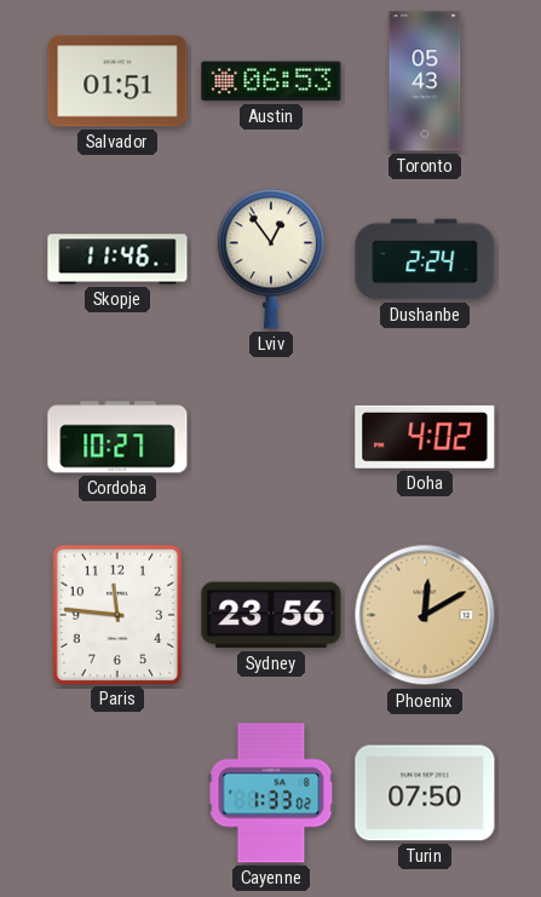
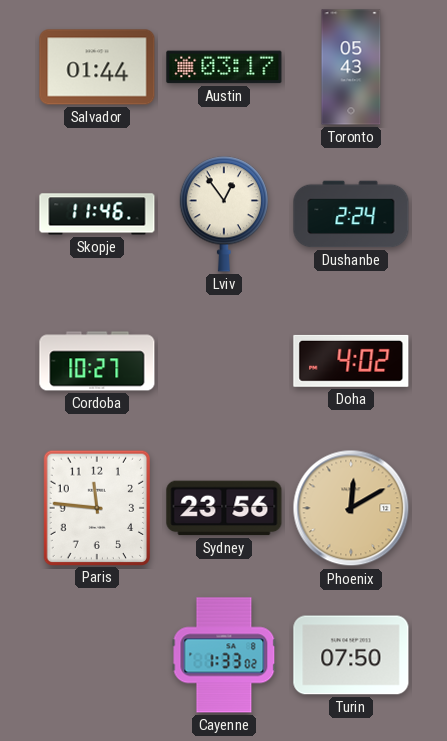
Salvador: 01:51 -> 01:44 (97, 67)
Austin: 06:53 -> 03:17 (224, 67)
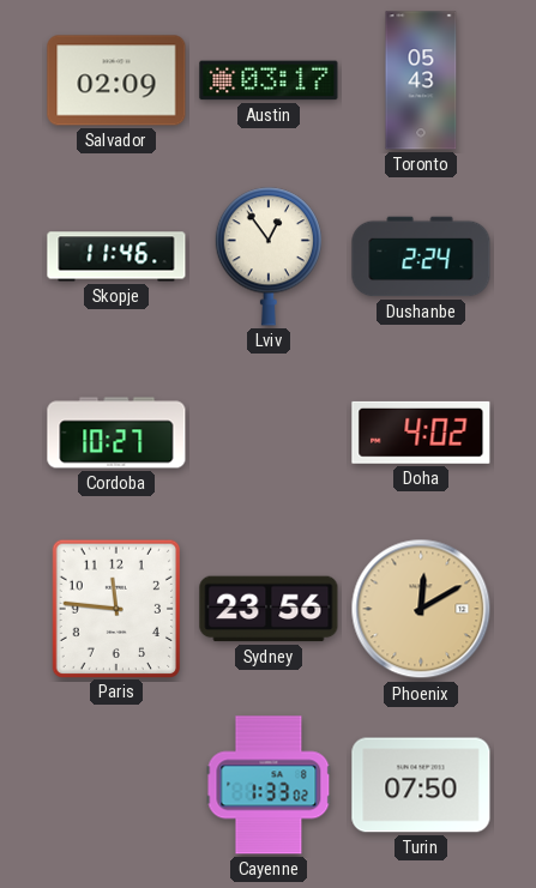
Salvador: 01:44 -> 02:09 (116, 80)
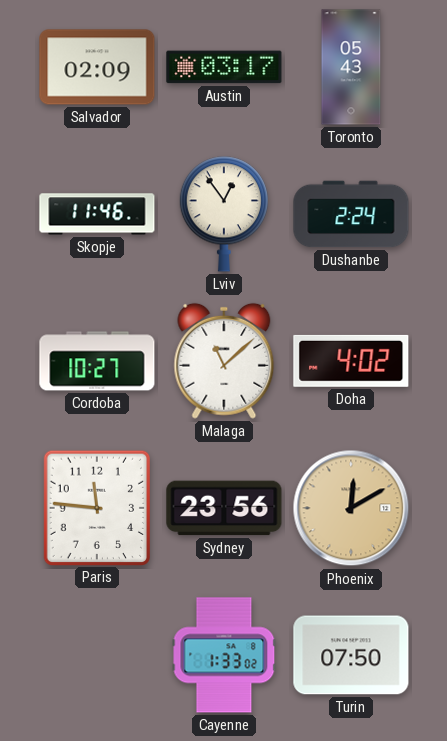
Malaga: none -> 11:08 (224, 361)
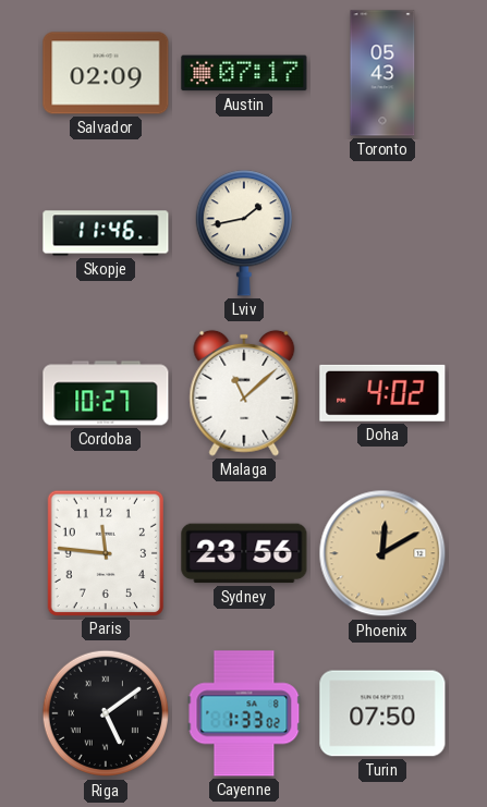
Austin: 03:17 -> 07:17 (244, 73)
Lviv: 12:54 -> 1:43 (244, 233)
Dushanbe: 2:24 -> none (351, 214)
Riga: none -> 5:09 (106, 713)
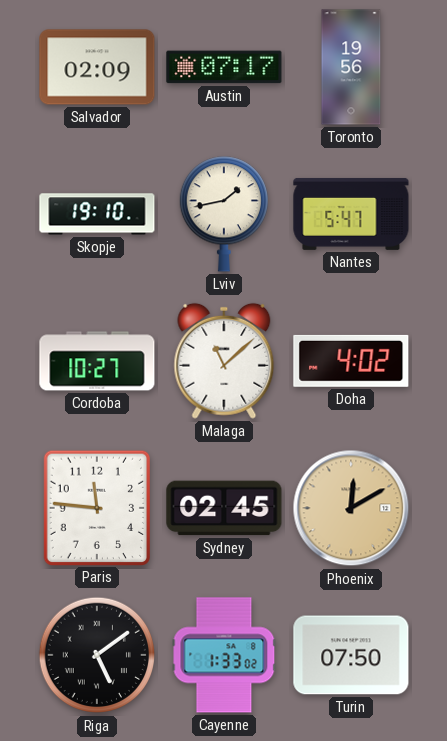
Toronto: 05:43 -> 19:56 (351, 67)
Skopje: 11:46 -> 19:10 (97, 214)
Nantes: none -> 5:47 (351, 214)
Sydney: 23:56 -> 02:45 (224, 508)
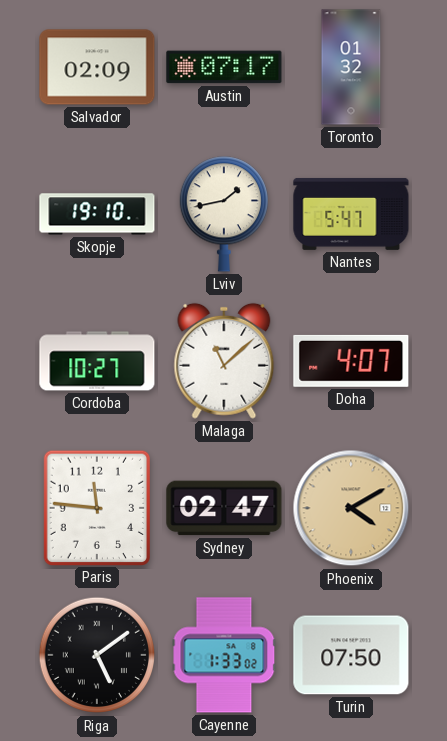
Toronto: 19:56 -> 01:32 (351, 67)
Doha: 4:02 -> 4:07 (351, 361)
Sydney: 02:45 -> 02:47 (224, 508)
Phoenix: 12:10 -> 4:10 (351, 508)
